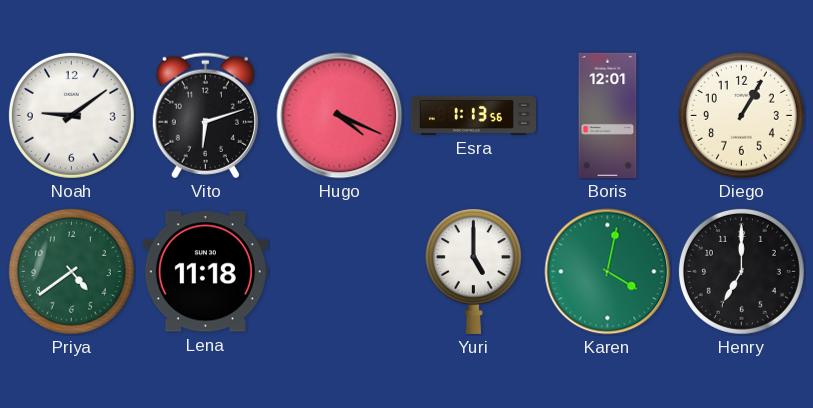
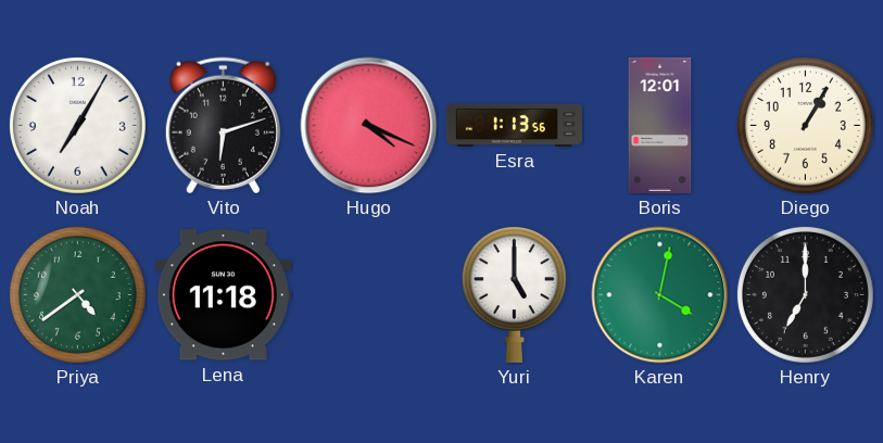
Noah: 9:09 -> 7:05 (77, 125)
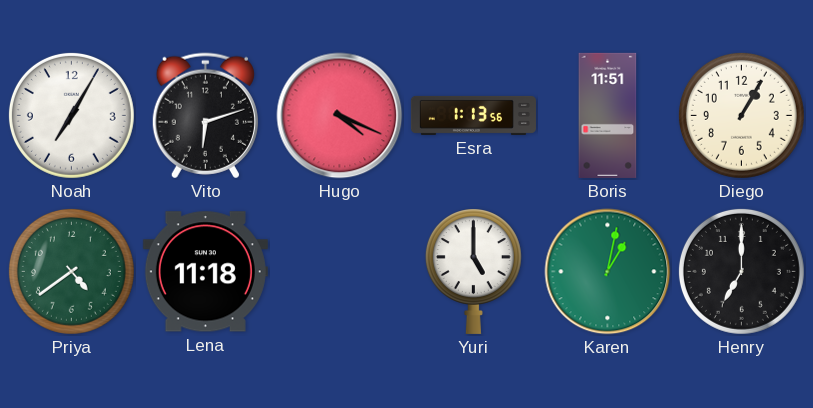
Boris: 12:01 -> 11:51 (608, 115)
Karen: 4:02 -> 1:02 (608, 272)
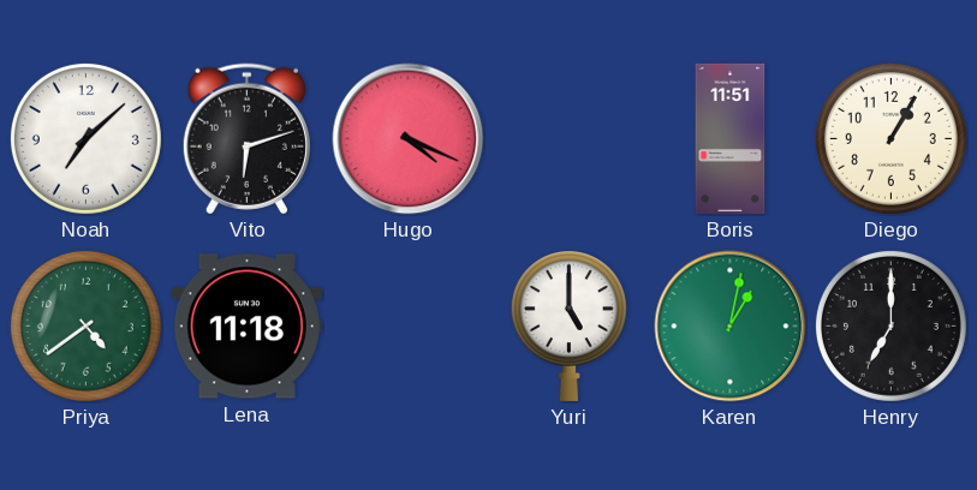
Noah: 7:05 -> 7:08 (85, 138)
Esra: 1:13 -> none (473, 115)
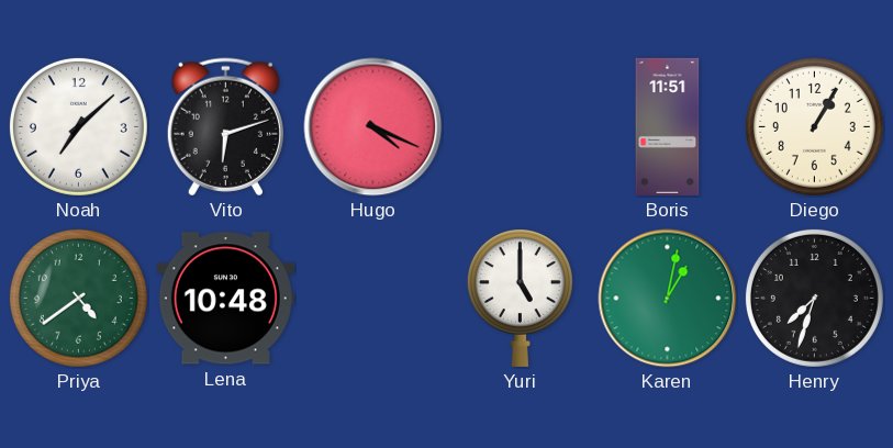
Lena: 11:18 -> 10:48 (225, 299)
Henry: 7:00 -> 7:33 (814, 298)
